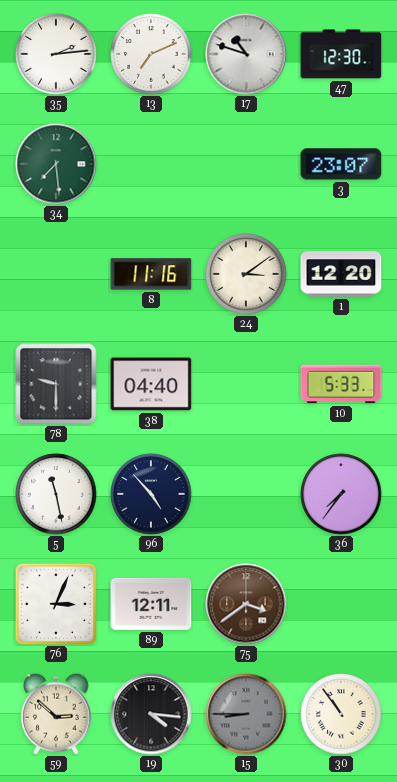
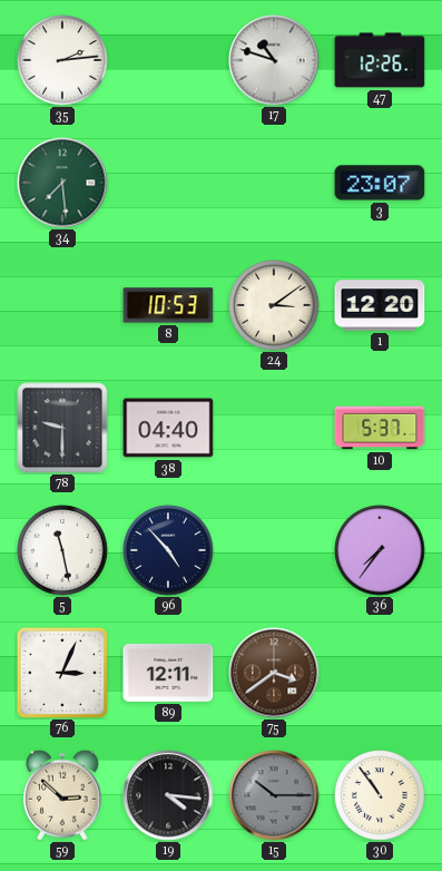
13: 7:11 -> none (151, 54)
47: 12:30 -> 12:26 (380, 60)
8: 11:16 -> 10:53 (168, 305)
10: 5:33 -> 5:37 (380, 428)
15: 8:45 -> 10:15 (274, 795)
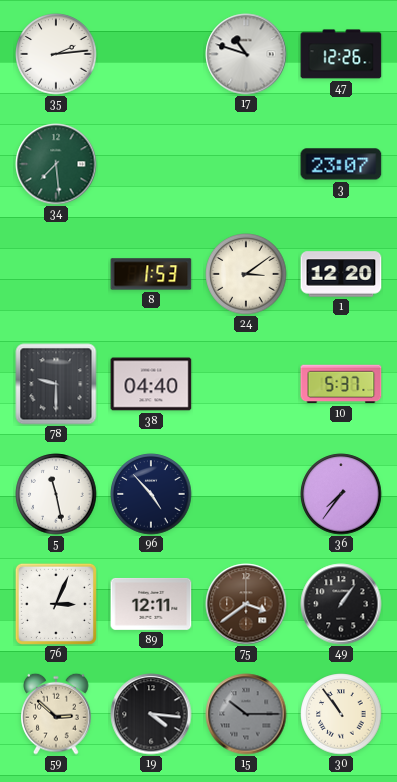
8: 10:53 -> 1:53 (151, 274)
49: none -> 1:06 (341, 604)
